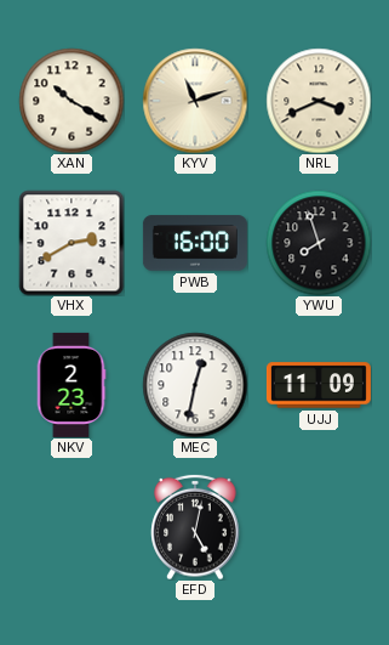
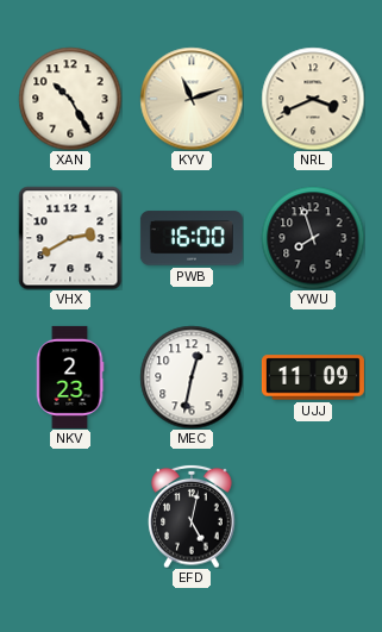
XAN: 10:20 -> 10:25 (70, 99)
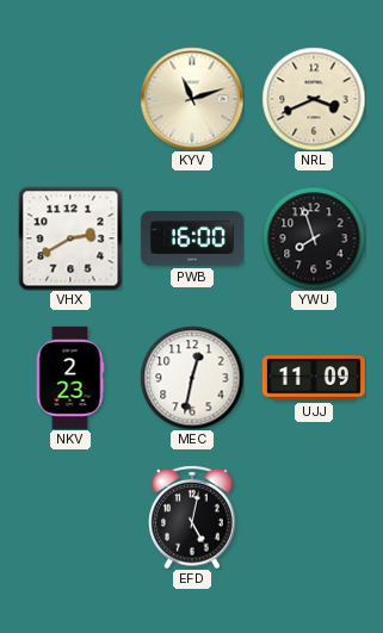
XAN: 10:25 -> none (70, 99)
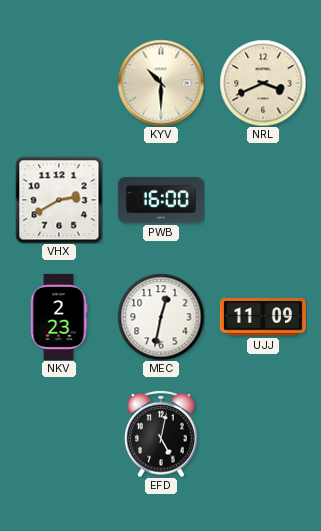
KYV: 11:12 -> 10:30 (161, 83)
YWU: 7:57 -> none (314, 238)
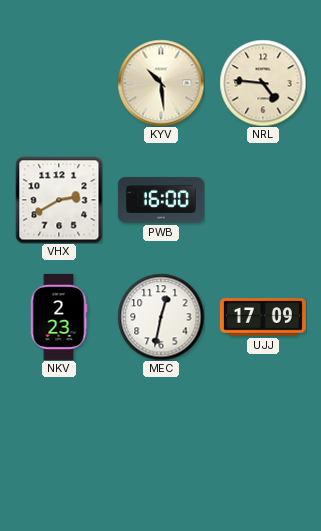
KYV: 10:30 -> 10:29 (161, 83)
NRL: 3:41 -> 4:46 (263, 83)
UJJ: 11:09 -> 17:09 (263, 317)
EFD: 5:02 -> none (161, 434)
